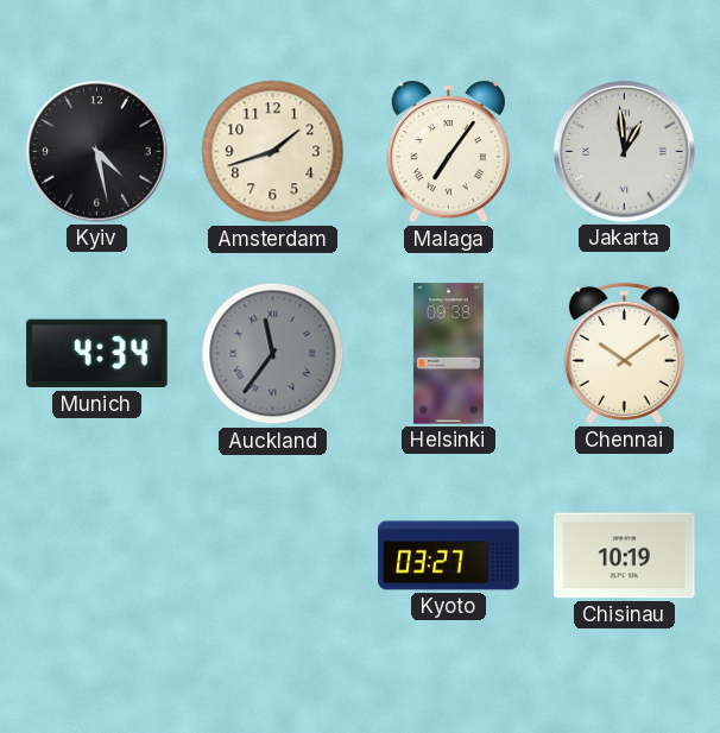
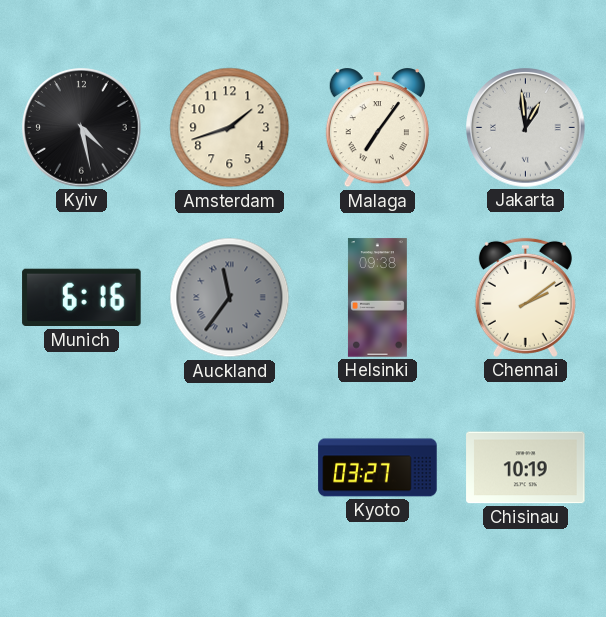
Munich: 4:34 -> 6:16 (82, 298)
Chennai: 10:09 -> 2:09 (525, 297)
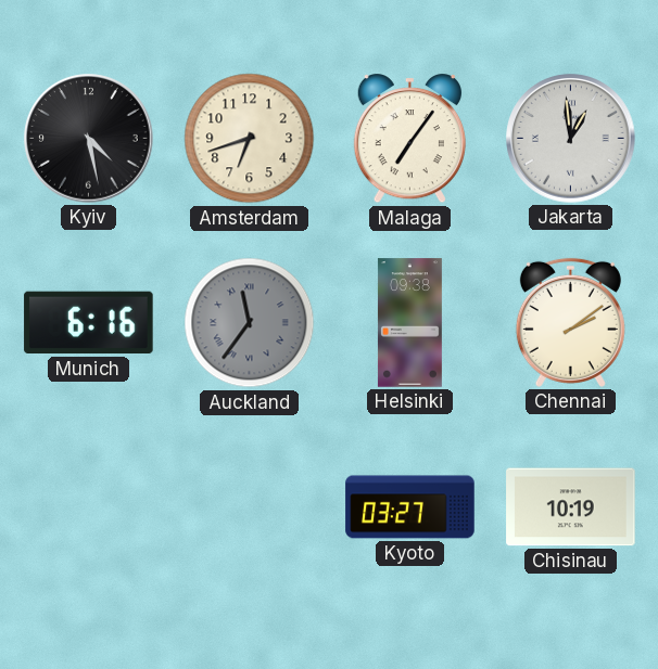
Amsterdam: 1:42 -> 6:42 (250, 139)
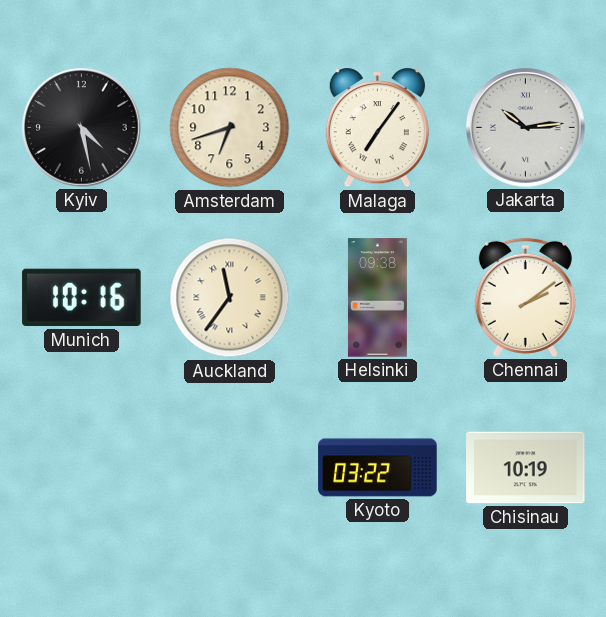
Jakarta: 12:59 -> 10:14 (526, 128)
Munich: 6:16 -> 10:16 (82, 298)
Auckland dial: grey -> cream (230, 298)
Kyoto: 03:27 -> 03:22 (378, 468)
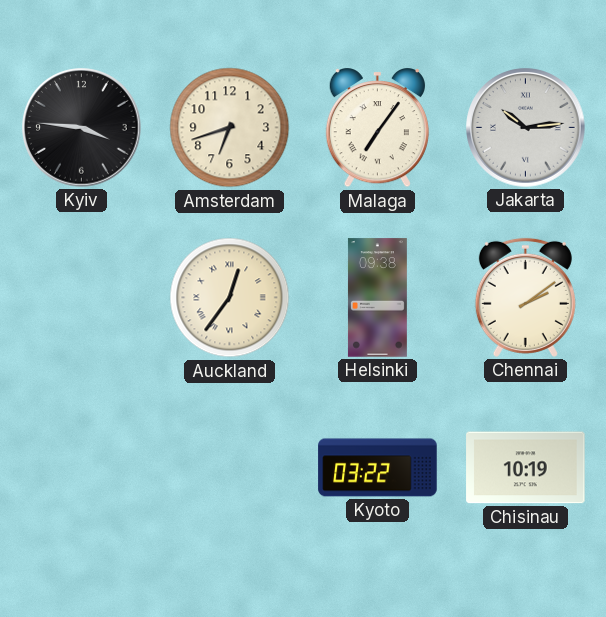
Kyiv: 4:28 -> 3:46 (82, 128)
Munich: 10:16 -> none (82, 298)
Auckland: 11:36 -> 12:36 (230, 298)
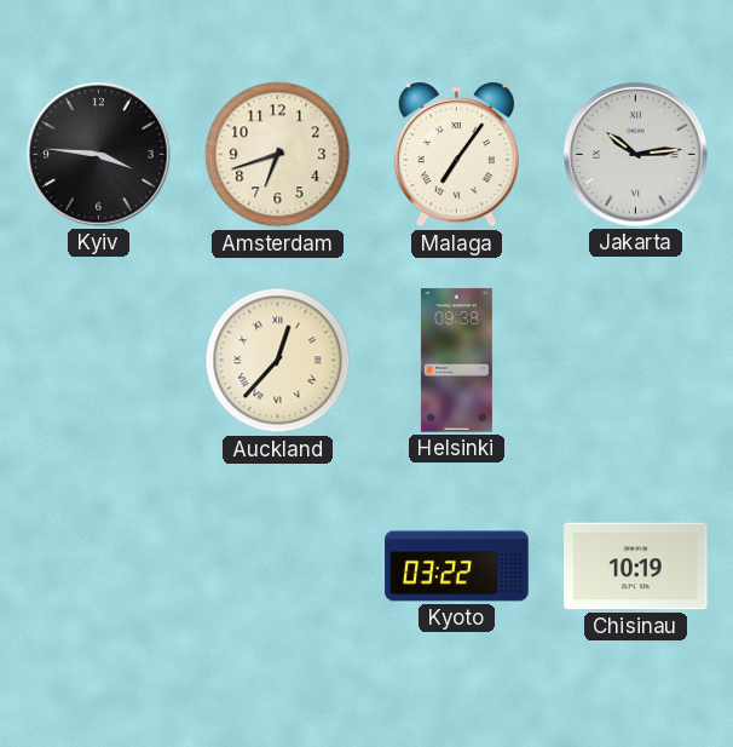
Auckland: 12:36 -> 12:37 (278, 361)
Chennai: 2:09 -> none (525, 297)
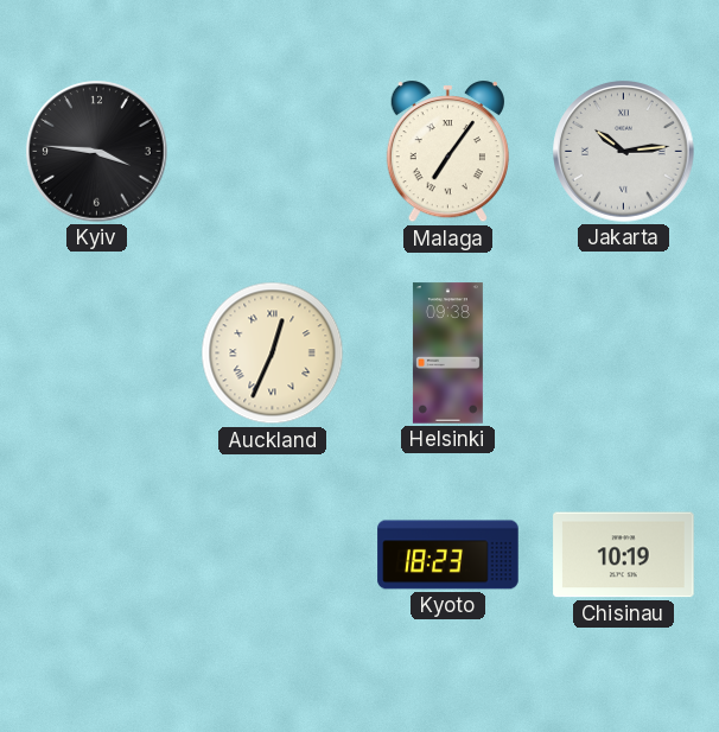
Amsterdam: 6:42 -> none (278, 155)
Auckland: 12:37 -> 12:34 (273, 354)
Kyoto: 03:22 -> 18:23 (448, 555)
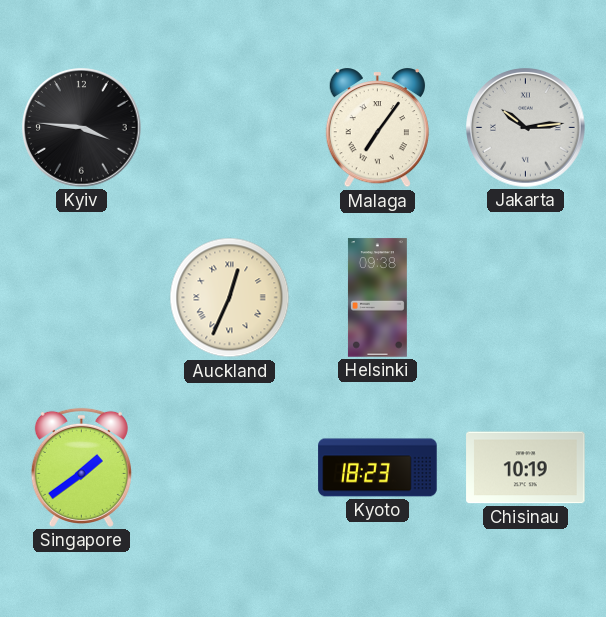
Singapore: none -> 1:39 (81, 467)
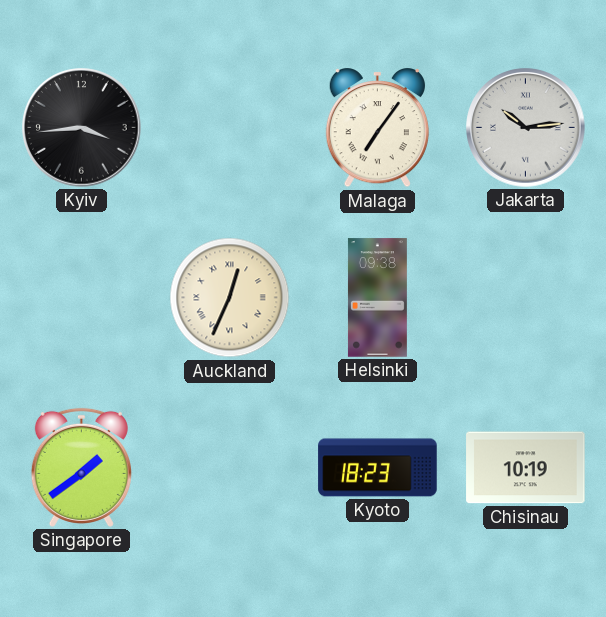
Kyiv: 3:46 -> 3:44 (82, 128)
